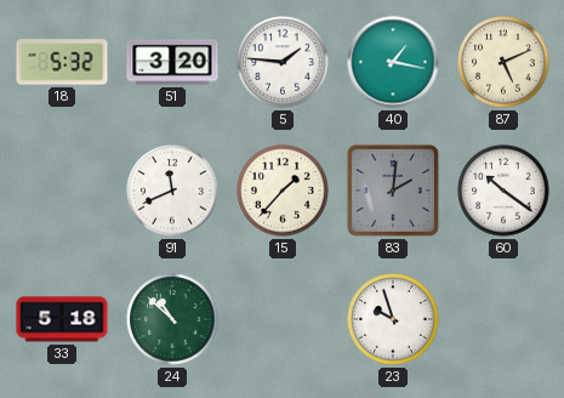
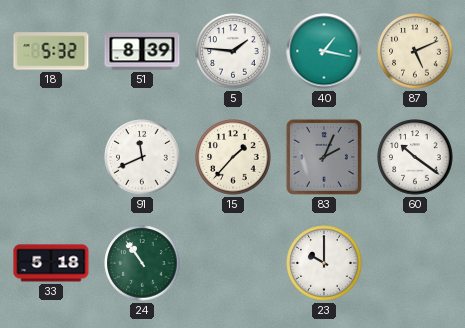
51: 3:20 -> 8:39 (142, 51)
83: 2:01 -> 2:04 (324, 157)
24: 10:52 -> 10:54 (142, 263)
23: 9:57 -> 10:00 (324, 263)
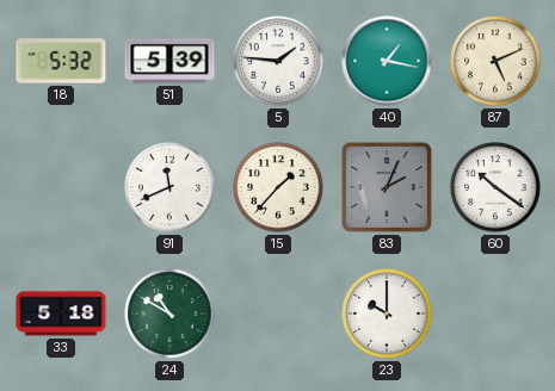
51: 8:39 -> 5:39 (169, 61)
24: 10:54 -> 10:50 (169, 314)
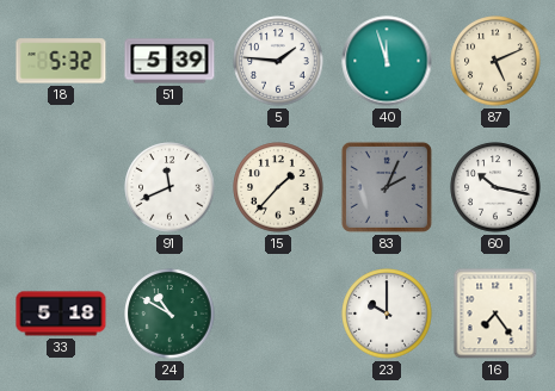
40: 1:17 -> 11:57 (387, 61)
60: 10:21 -> 10:17 (495, 187)
16: none -> 7:24 (495, 314)
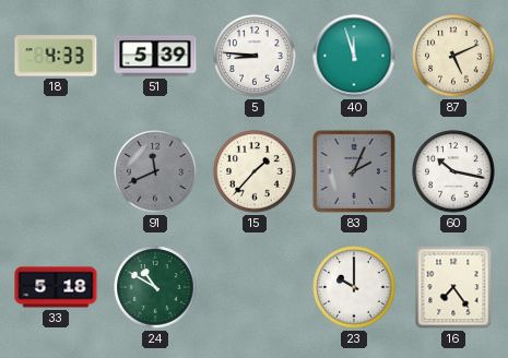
18: 5:32 -> 4:33 (56, 56)
5: 1:46 -> 8:46 (255, 56)
91 dial: white -> grey (155, 171)
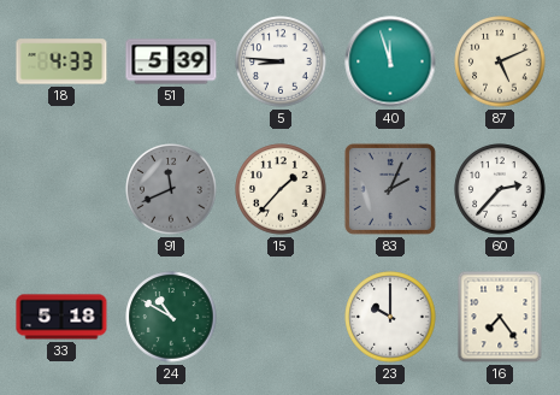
60: 10:17 -> 2:37 (500, 189)
